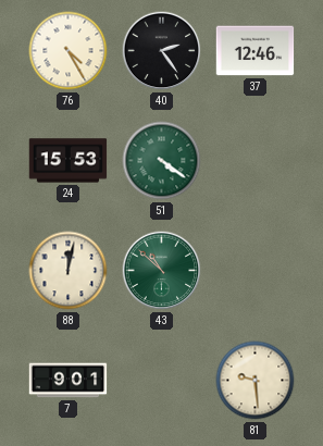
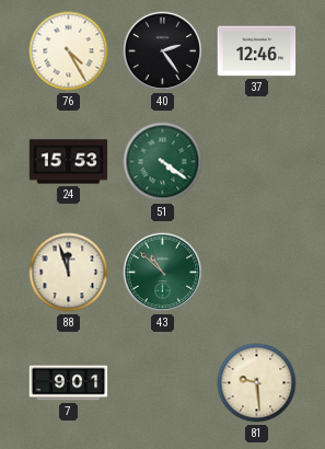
88: 12:02 -> 11:57 (69, 273)
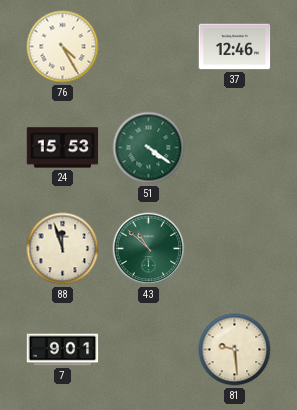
40: 2:24 -> none (163, 51)
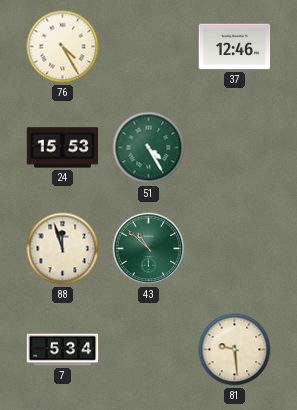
51: 4:21 -> 4:25 (149, 148)
7: 9:01 -> 5:34 (63, 350)
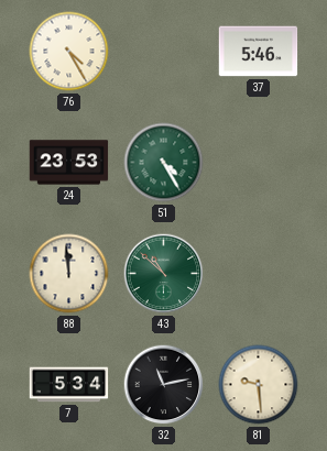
37: 12:46 -> 5:46 (259, 52)
24: 15:53 -> 23:53 (69, 163)
88: 11:57 -> 11:59 (69, 274)
32: none -> 11:13 (164, 385)
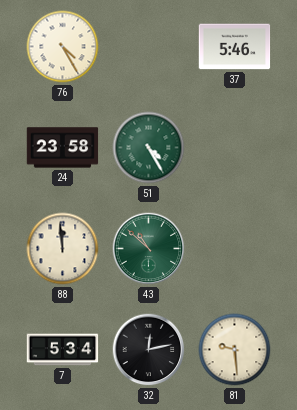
24: 23:53 -> 23:58 (63, 148)
32: 11:13 -> 12:13 (149, 350)
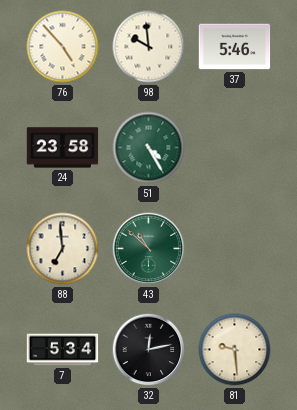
76: 4:25 -> 4:53 (63, 47)
98: none -> 9:59 (149, 47)
88: 11:59 -> 6:59 (63, 249)
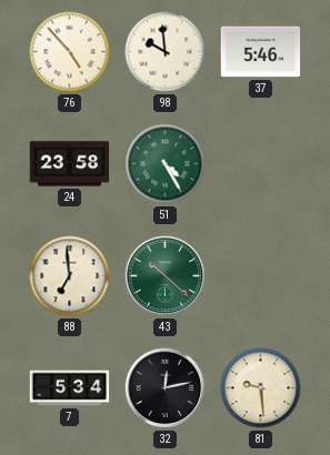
43: 10:52 -> 10:22 (166, 276)
